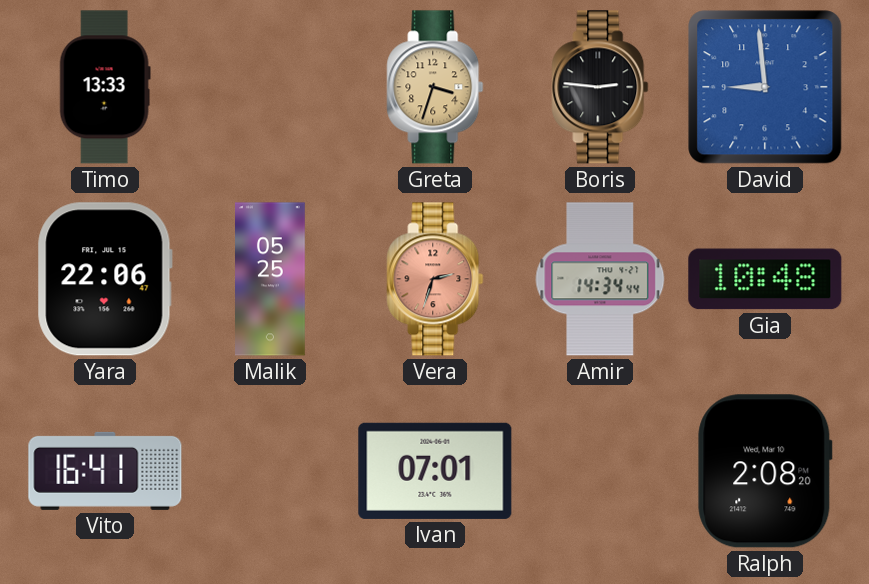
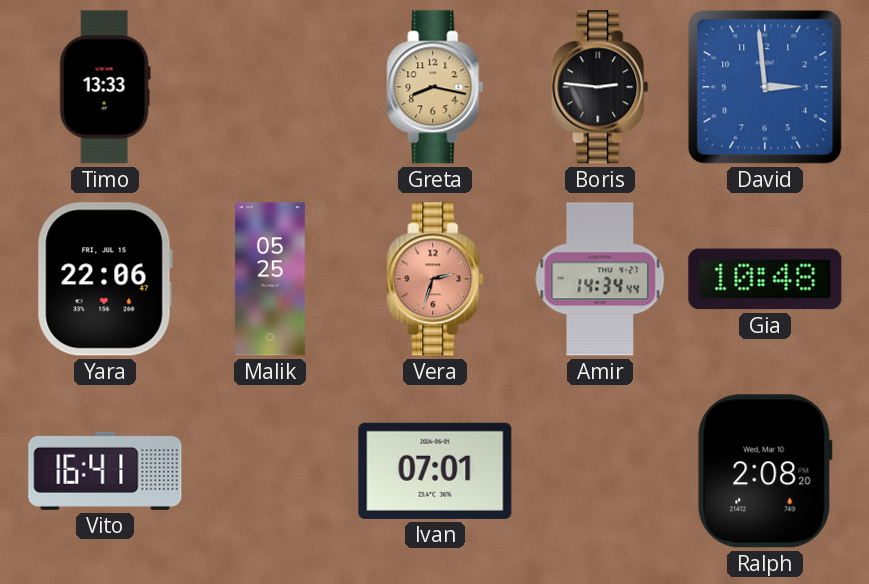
Greta: 3:33 -> 8:17 (435, 87)
David: 8:59 -> 2:59 (765, 87)
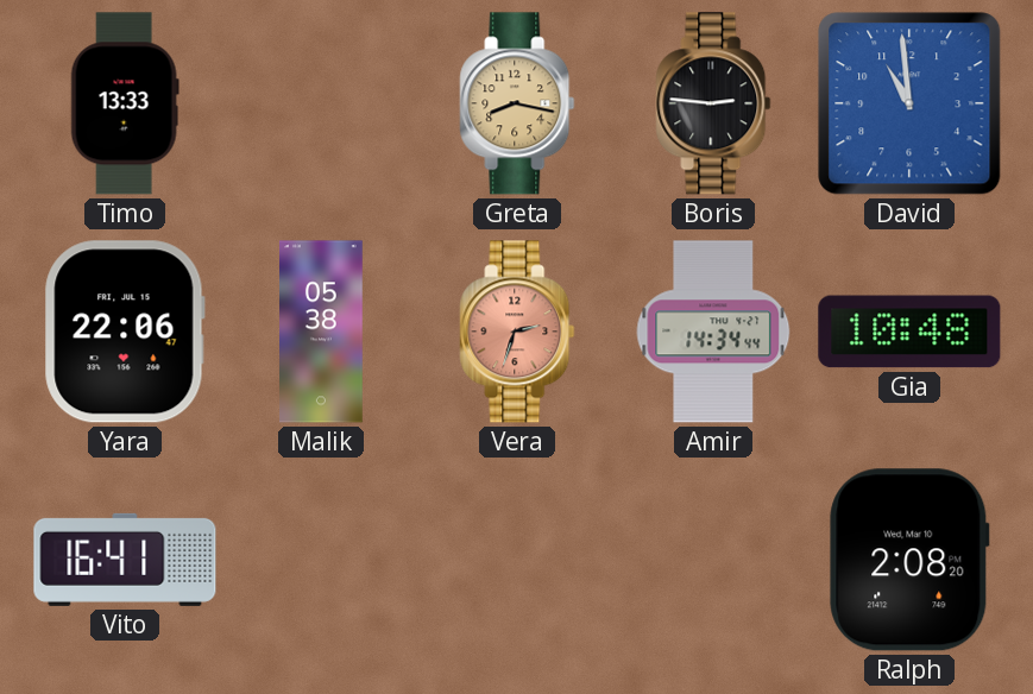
David: 2:59 -> 10:59 (909, 103)
Malik: 05:25 -> 05:38 (322, 332)
Ivan: 07:01 -> none (435, 471)
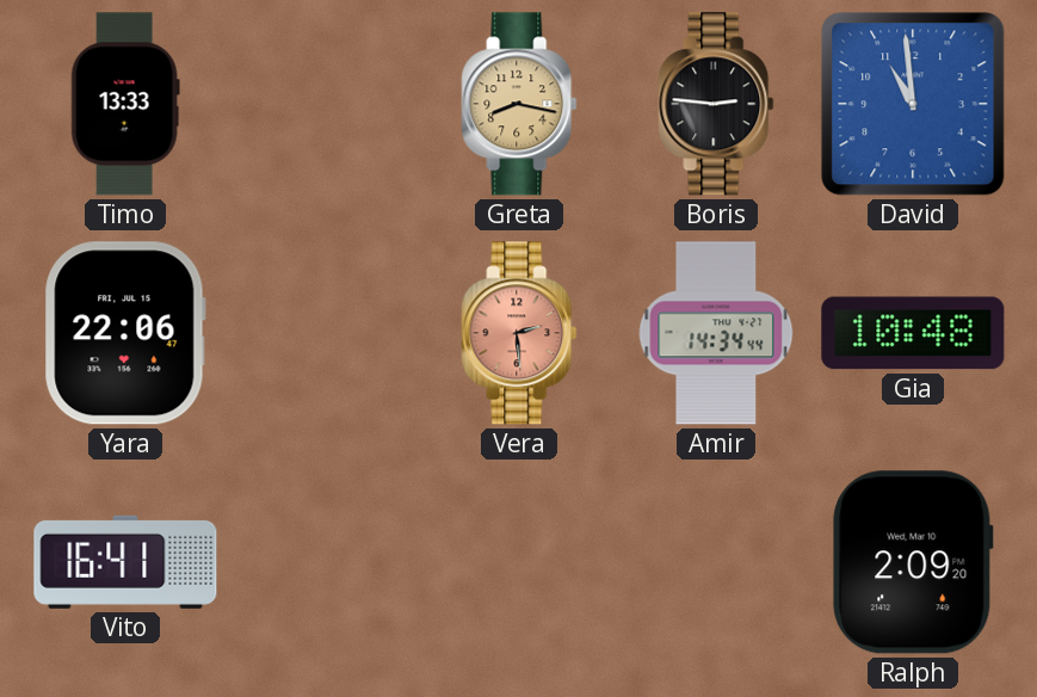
Malik: 05:38 -> none (322, 332)
Vera: 2:33 -> 2:29 (519, 333)
Ralph: 2:08 -> 2:09 (913, 562)
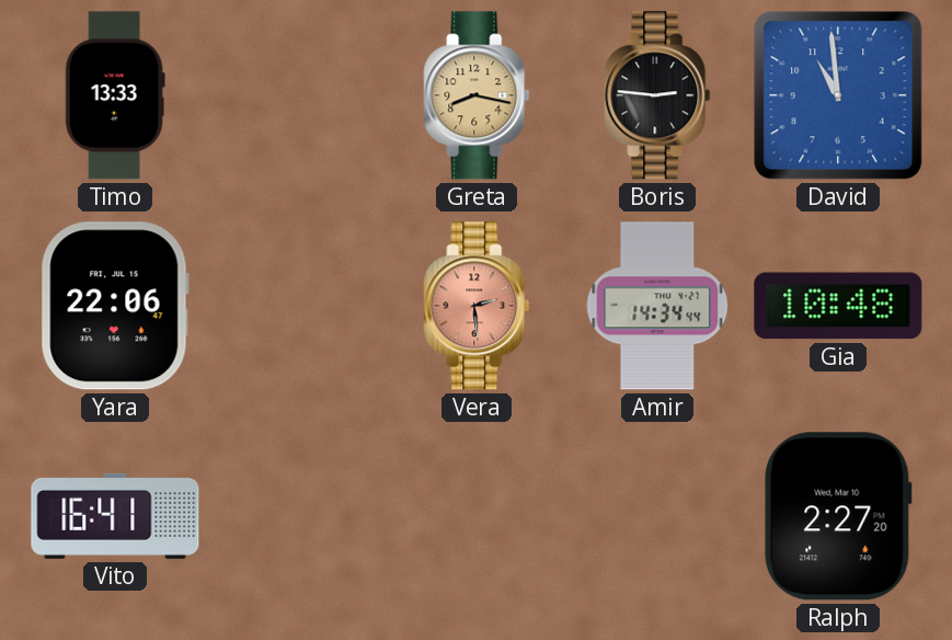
Ralph: 2:09 -> 2:27 (838, 516)
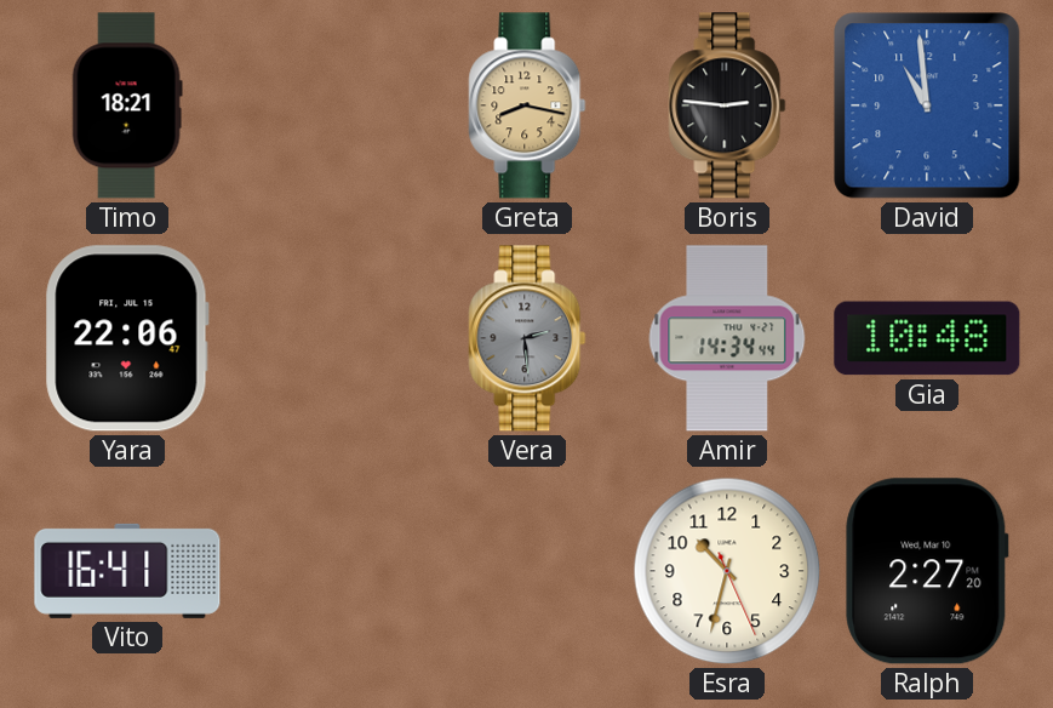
Timo: 13:33 -> 18:21 (127, 105)
Vera dial: salmon -> grey (527, 338)
Esra: none -> 10:32 (727, 571)
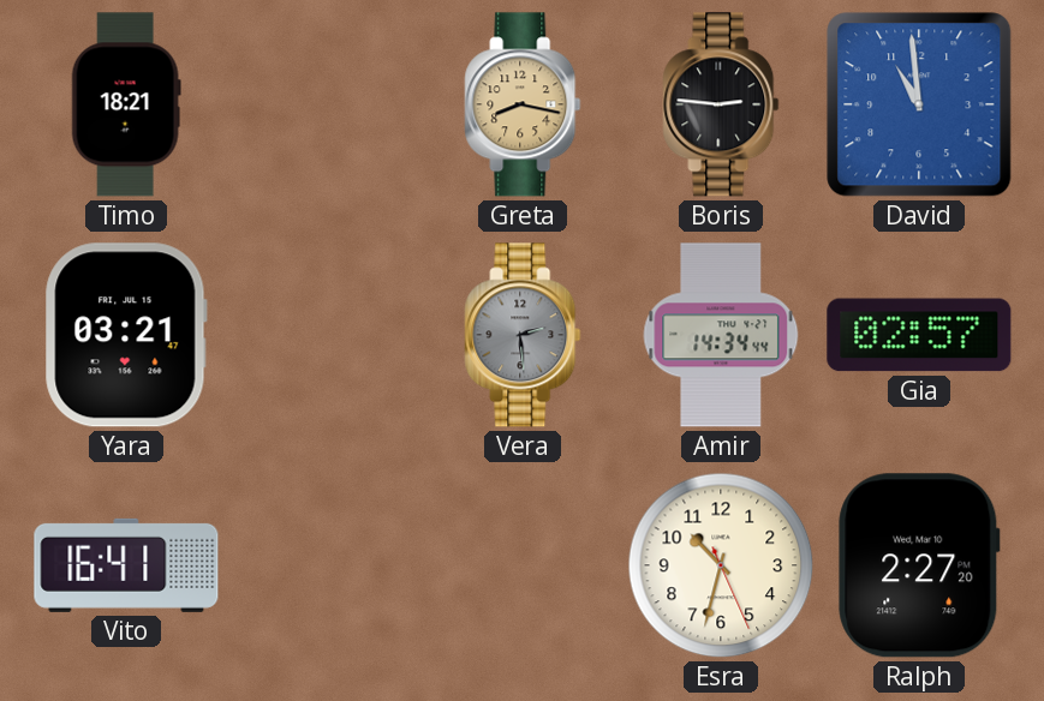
Yara: 22:06 -> 03:21 (126, 335)
Gia: 10:48 -> 02:57 (919, 335)
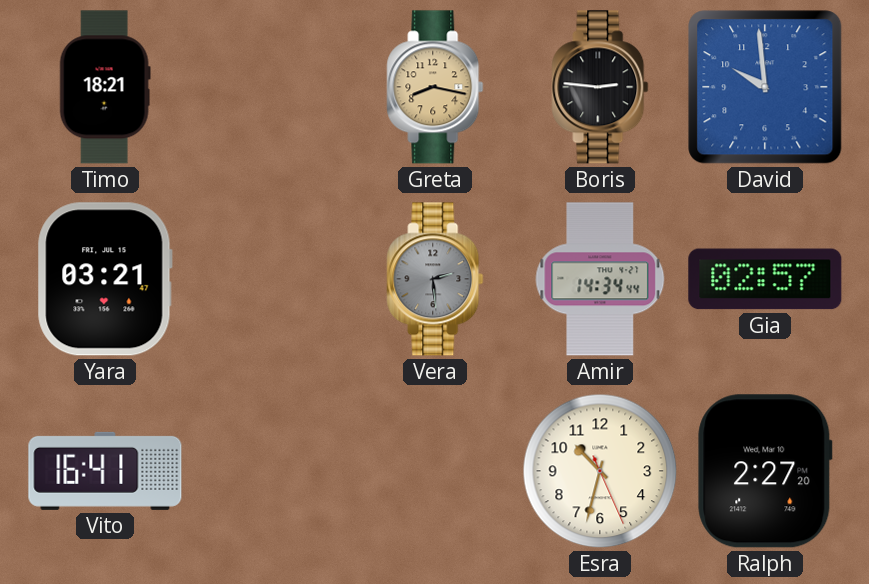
David: 10:59 -> 9:59 (765, 87)
